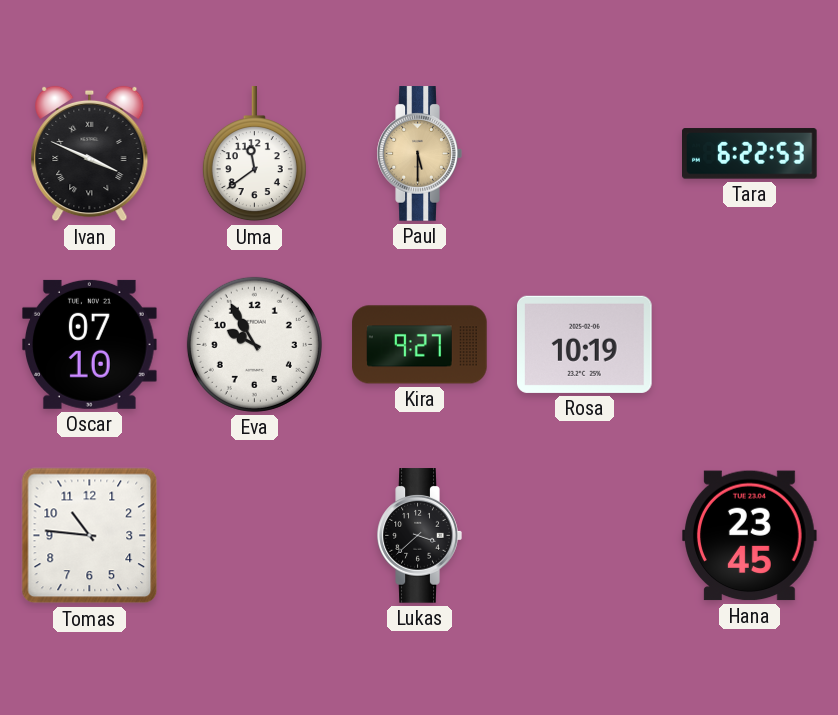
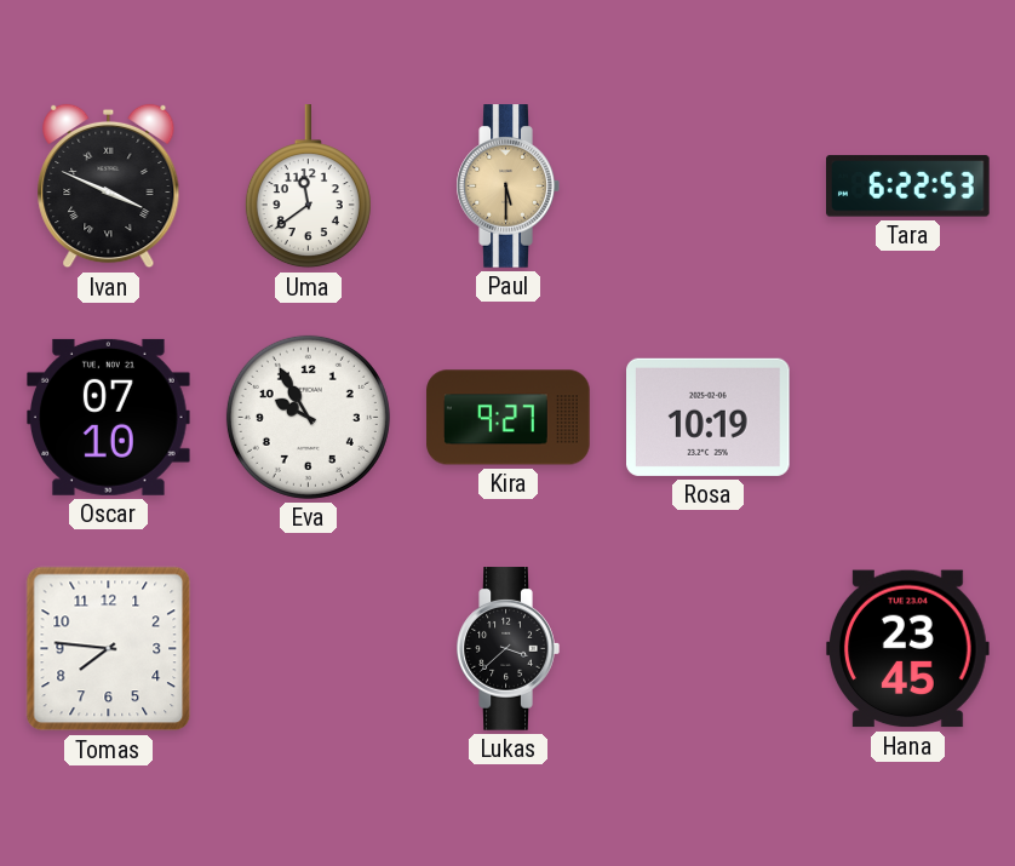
Tomas: 10:46 -> 7:46 (109, 649)
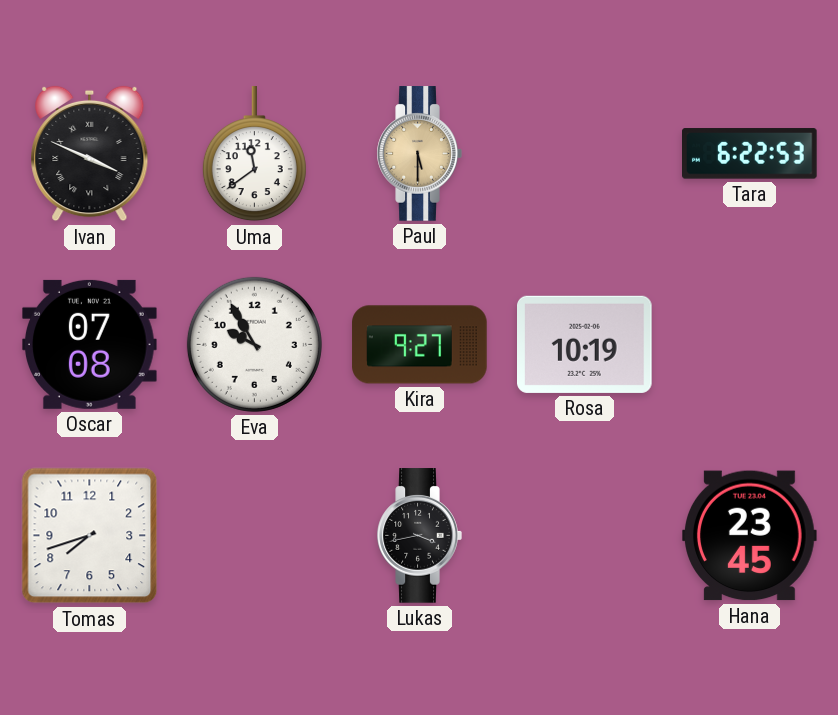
Oscar: 07:10 -> 07:08 (90, 344)
Tomas: 7:46 -> 7:42 (90, 536)
Lukas: 3:38 -> 3:43 (419, 536)
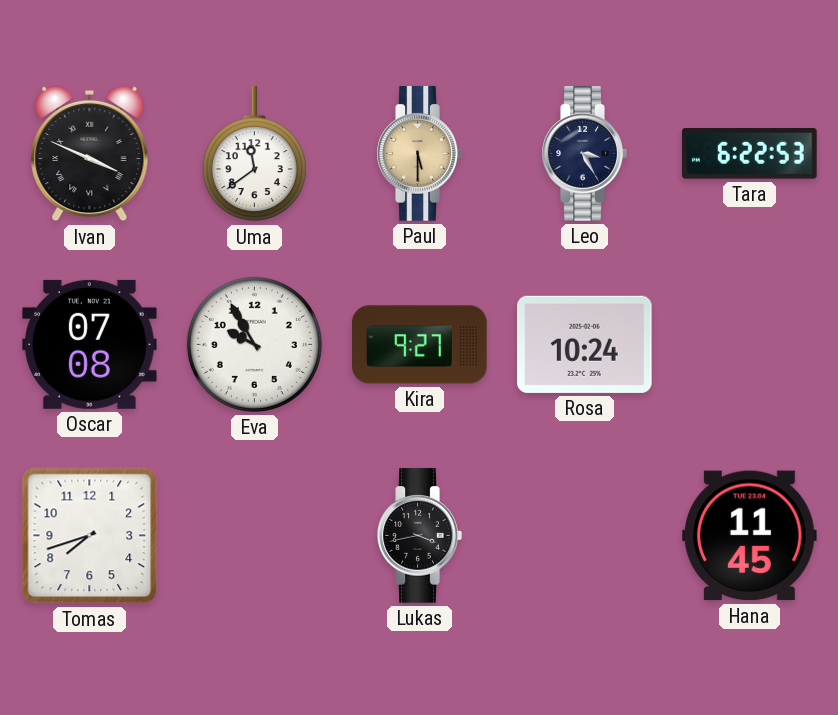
Leo: none -> 3:25 (584, 154)
Rosa: 10:19 -> 10:24 (585, 344)
Hana: 23:45 -> 11:45 (750, 536)
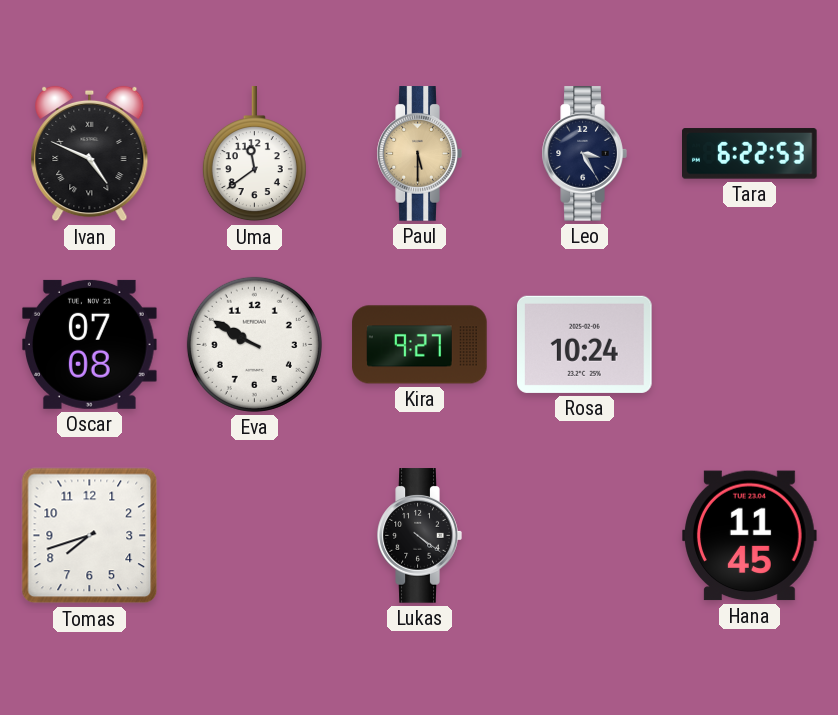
Ivan: 3:49 -> 4:49 (90, 154)
Eva: 9:55 -> 9:50 (254, 344)
Lukas: 3:43 -> 4:21 (419, 536)
